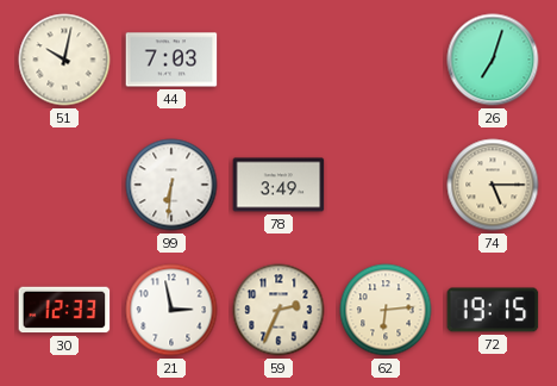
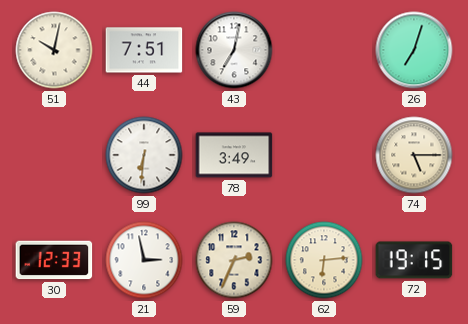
44: 7:03 -> 7:51 (144, 50)
43: none -> 7:02 (234, 50)
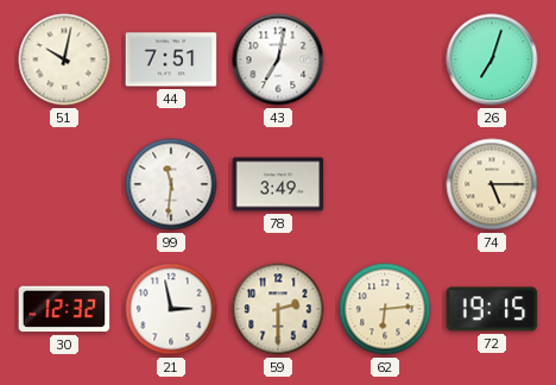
99: 6:31 -> 11:31 (171, 184)
30: 12:33 -> 12:32 (64, 309)
59: 2:34 -> 2:30 (278, 309)
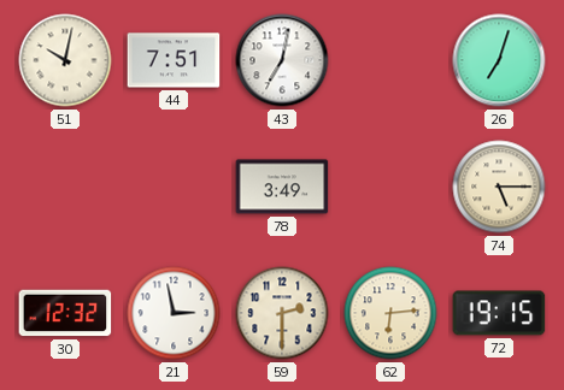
99: 11:31 -> none (171, 184)
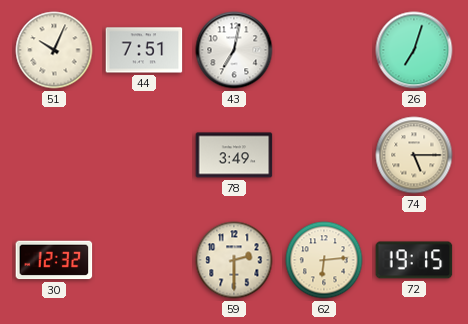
51: 10:02 -> 10:04 (54, 50)
21: 2:58 -> none (174, 313)
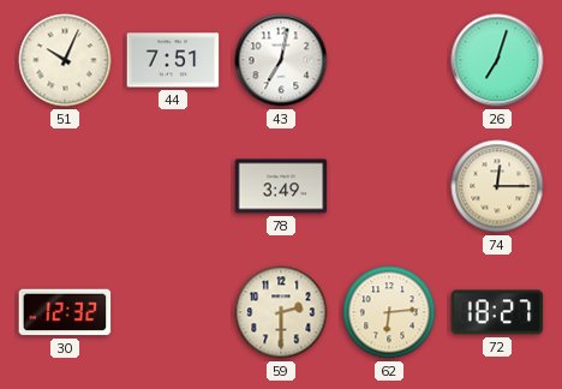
74: 5:15 -> 12:15 (497, 186)
72: 19:15 -> 18:27 (497, 312)
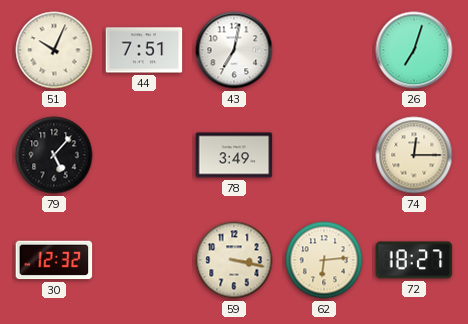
79: none -> 5:07 (54, 155)
59: 2:30 -> 3:17 (234, 260)
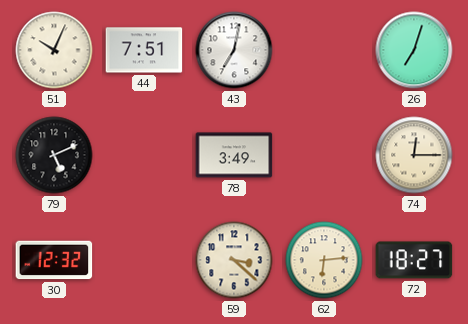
79: 5:07 -> 5:11 (54, 155)
59: 3:17 -> 3:22 (234, 260)
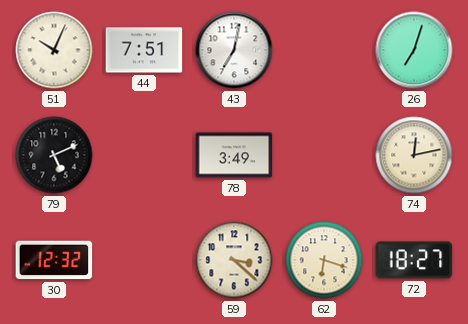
74: 12:15 -> 12:13 (414, 155)
62: 6:14 -> 6:18 (324, 260)
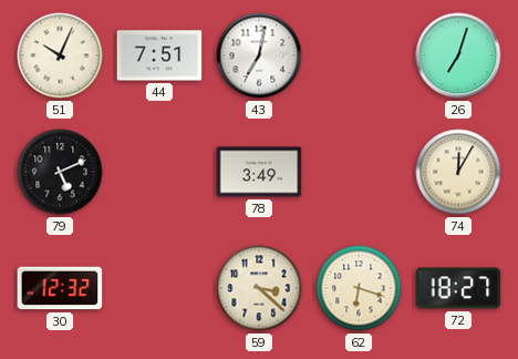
74: 12:13 -> 12:05 (458, 172)
